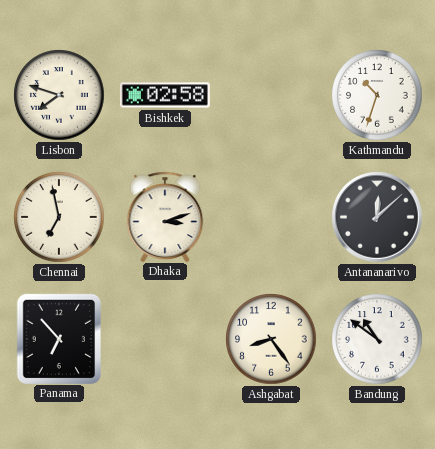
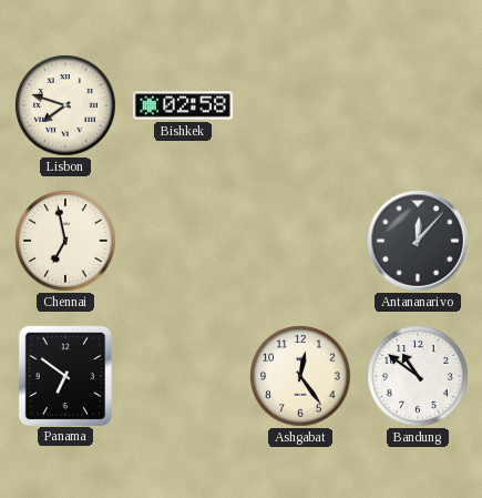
Kathmandu: 10:33 -> none (377, 95)
Dhaka: 3:12 -> none (165, 216)
Antananarivo: 12:08 -> 12:07 (418, 241)
Panama: 6:53 -> 6:51 (64, 375)
Ashgabat: 8:24 -> 12:24 (300, 376)
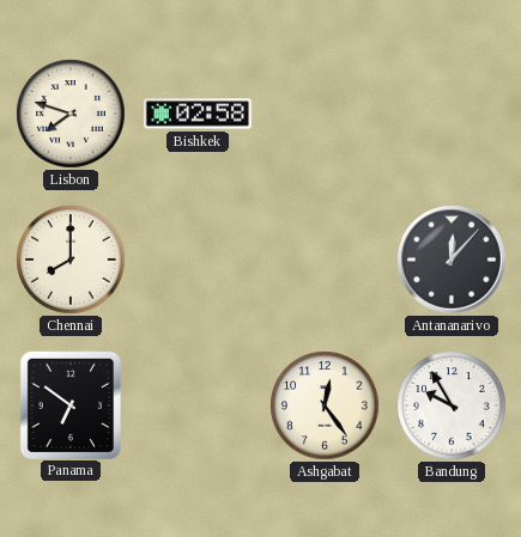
Chennai: 6:58 -> 8:00 (71, 260)
Bandung: 10:51 -> 9:55 (452, 405)
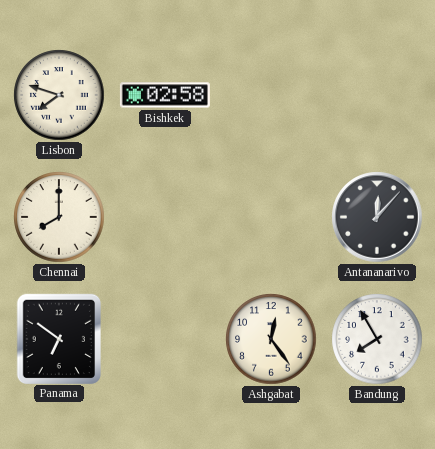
Bandung: 9:55 -> 7:55 (377, 339)
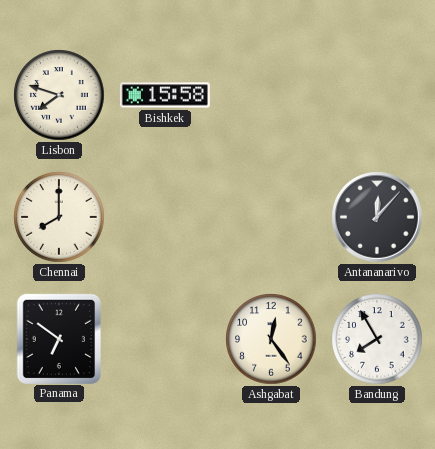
Bishkek: 02:58 -> 15:58 (165, 95)
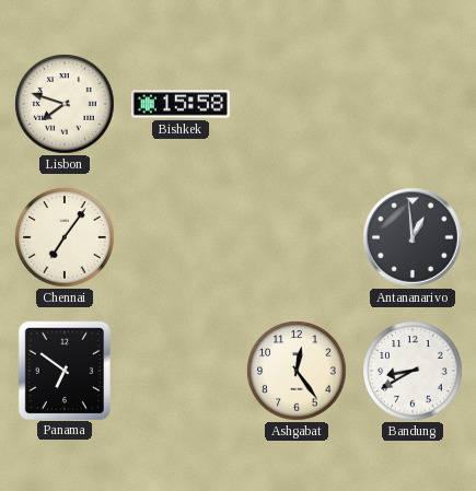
Chennai: 8:00 -> 7:06 (65, 237)
Antananarivo: 12:07 -> 12:59 (413, 237)
Bandung: 7:55 -> 8:40 (413, 371)
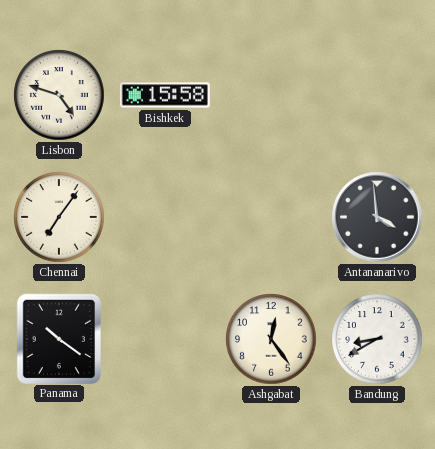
Lisbon: 7:48 -> 4:48 (59, 95)
Antananarivo: 12:59 -> 3:59 (377, 217)
Panama: 6:51 -> 10:21 (58, 338)
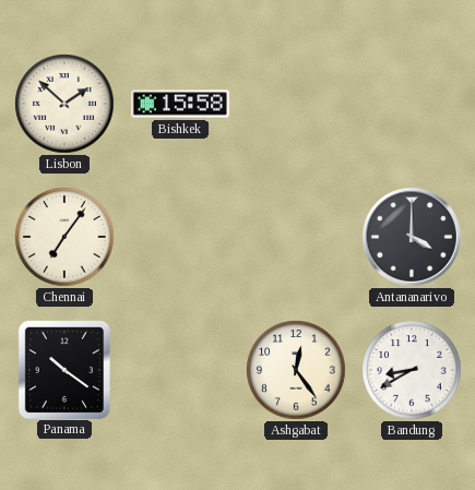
Lisbon: 4:48 -> 1:52 (64, 104)
Antananarivo: 3:59 -> 4:00 (412, 237)
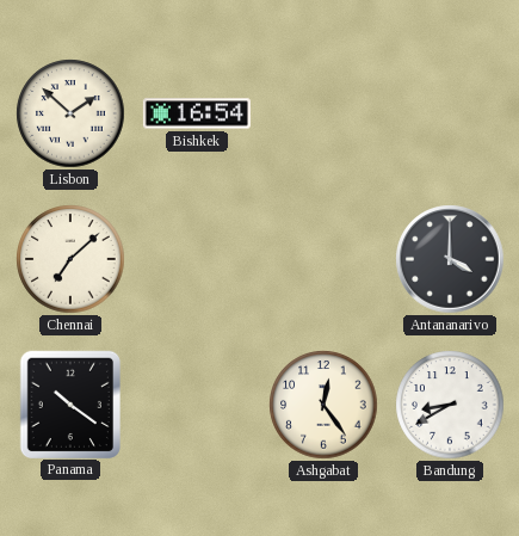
Bishkek: 15:58 -> 16:54 (197, 113)
Chennai: 7:06 -> 7:08 (70, 259)
